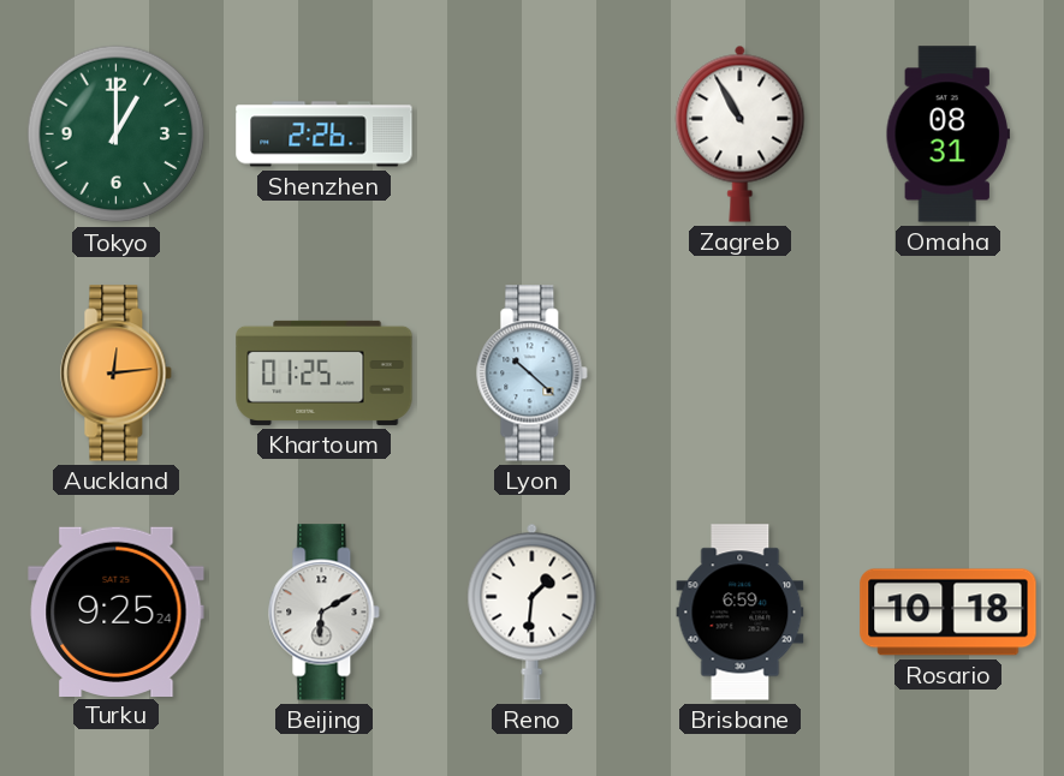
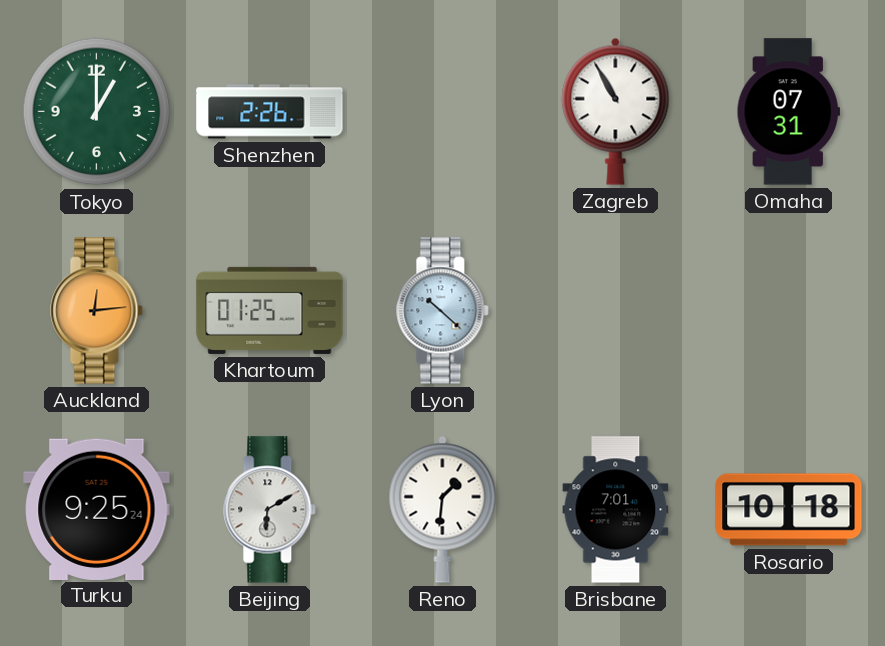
Omaha: 08:31 -> 07:31 (788, 112)
Brisbane: 6:59 -> 7:01 (616, 510)
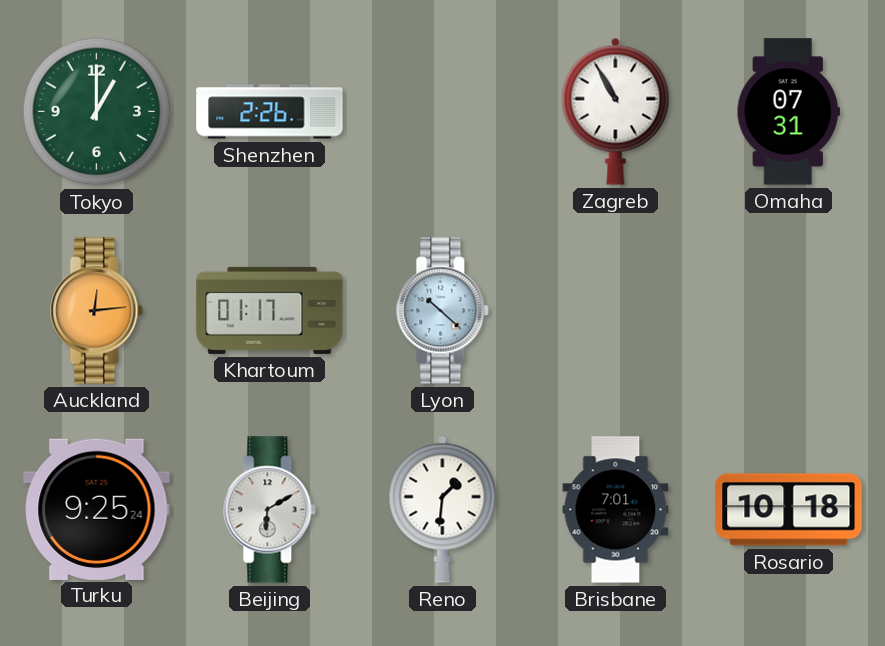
Khartoum: 01:25 -> 01:17 (270, 310)
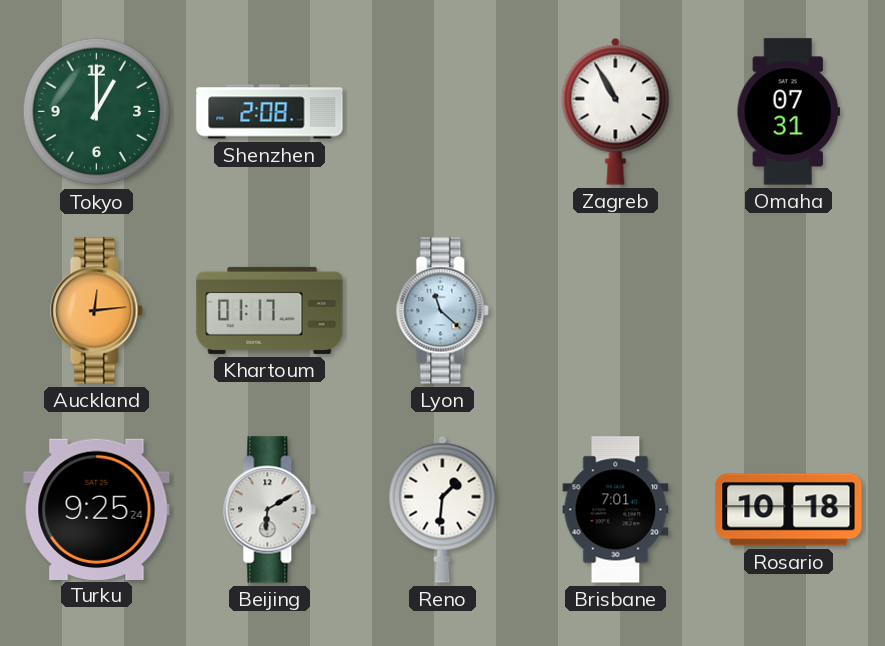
Shenzhen: 2:26 -> 2:08 (270, 112)
Lyon: 10:22 -> 11:22 (443, 311)
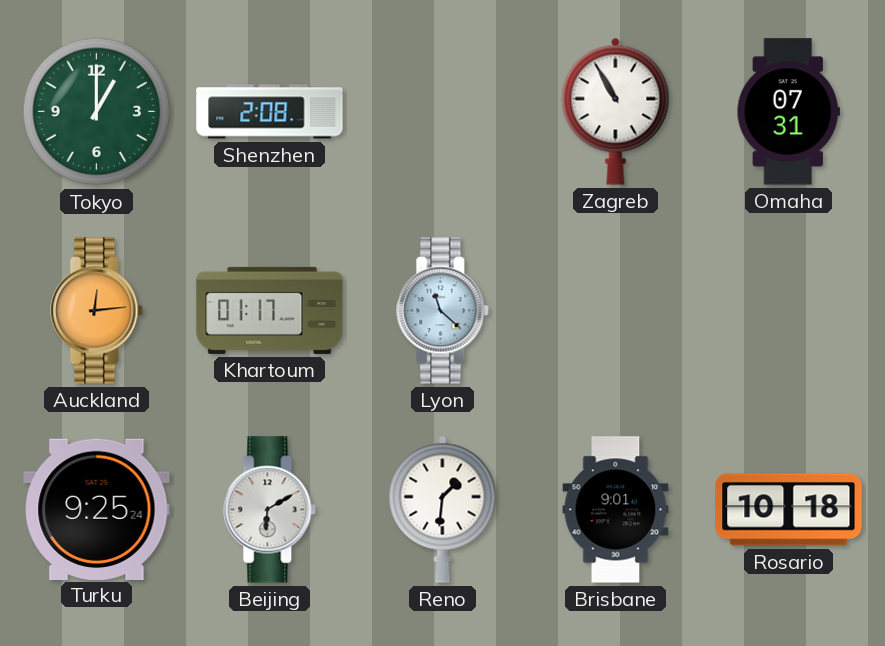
Brisbane: 7:01 -> 9:01 (616, 510)
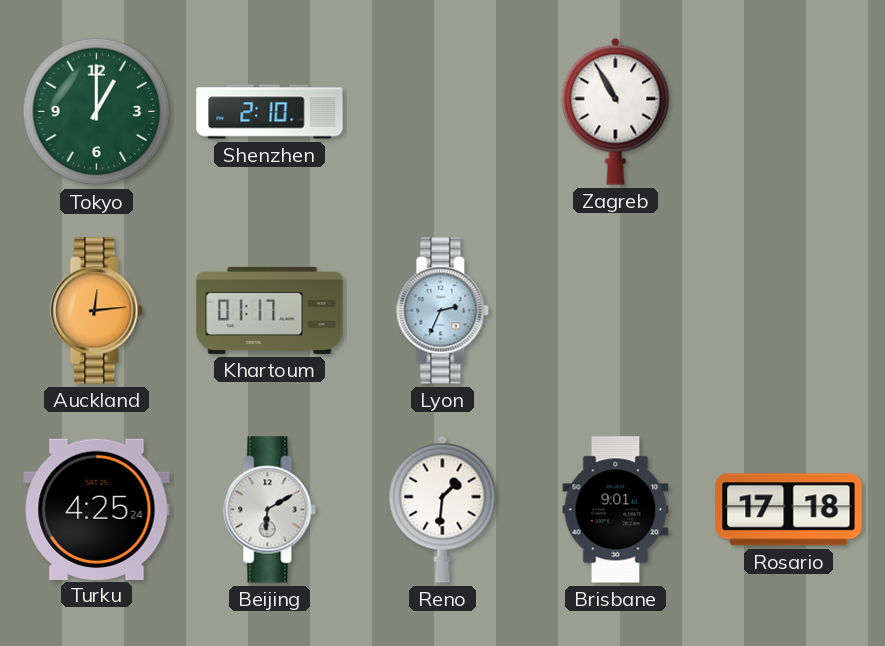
Shenzhen: 2:08 -> 2:10 (270, 112)
Omaha: 07:31 -> none (788, 112)
Lyon: 11:22 -> 2:34 (443, 311)
Turku: 9:25 -> 4:25 (97, 509)
Rosario: 10:18 -> 17:18 (789, 510)
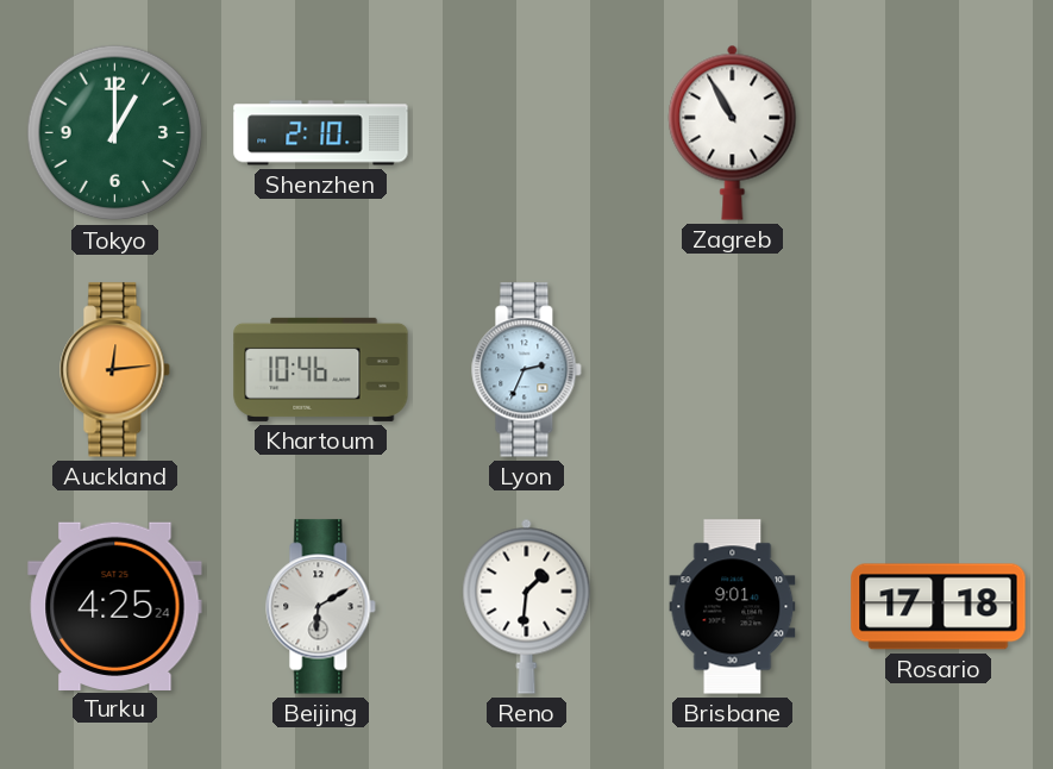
Khartoum: 01:17 -> 10:46 (321, 369)
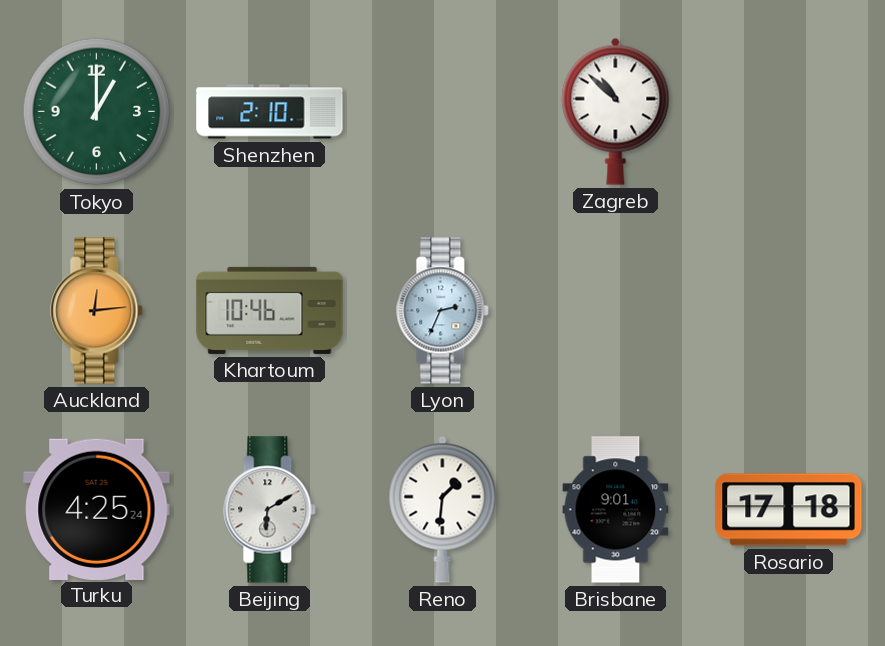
Zagreb: 10:55 -> 10:52 (616, 111)
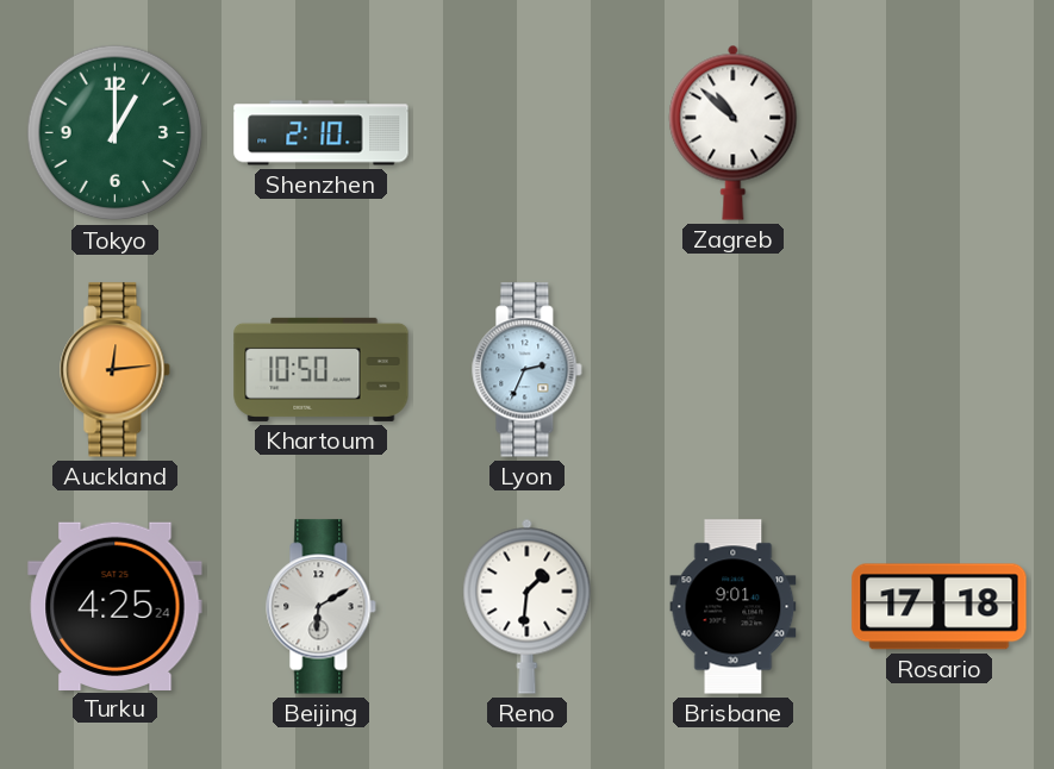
Khartoum: 10:46 -> 10:50 (322, 369)
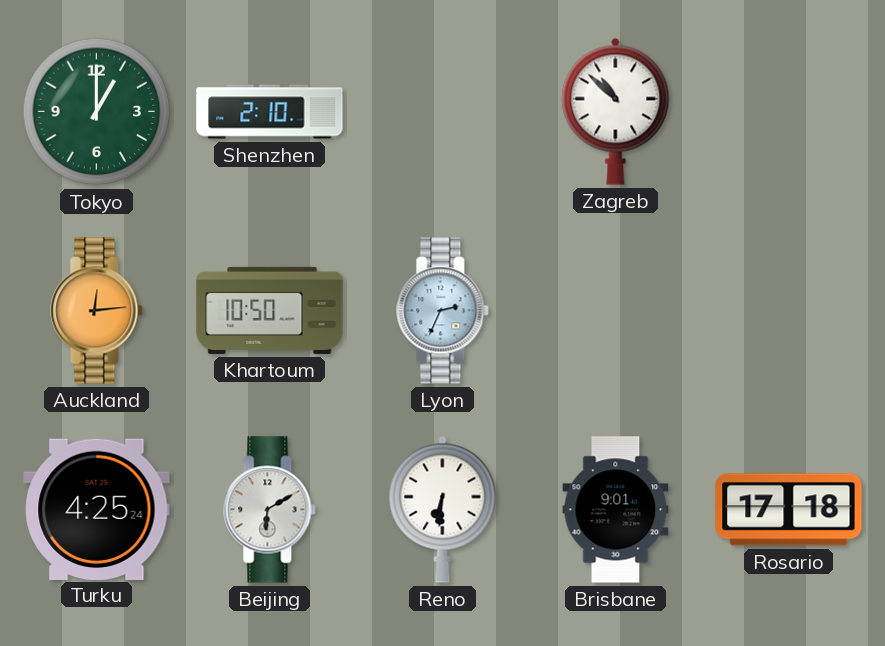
Reno: 1:31 -> 6:31 (443, 509)
